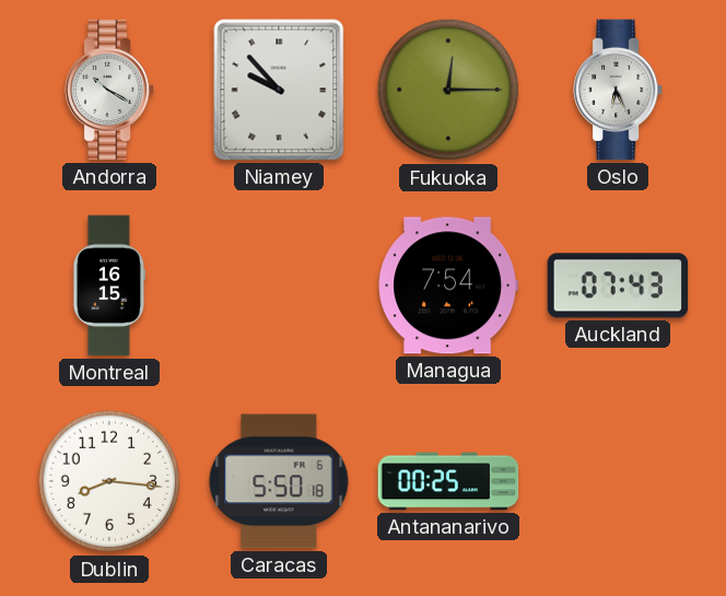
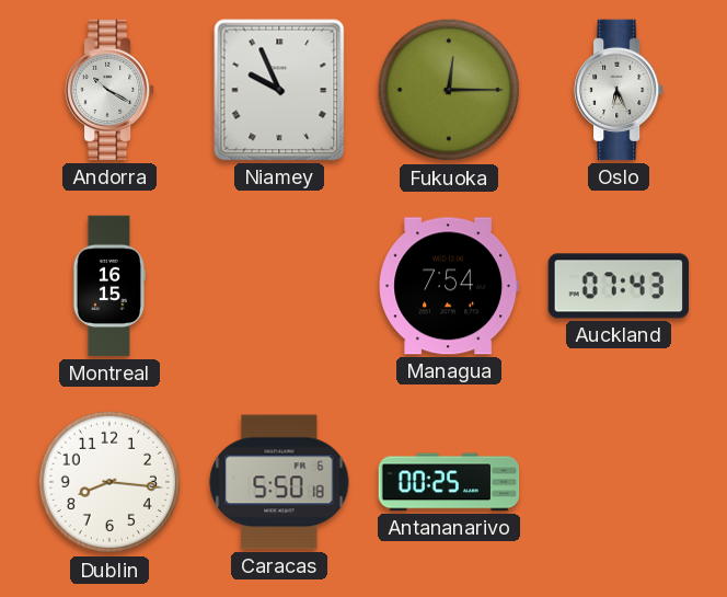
Niamey: 9:53 -> 9:56 (279, 90)
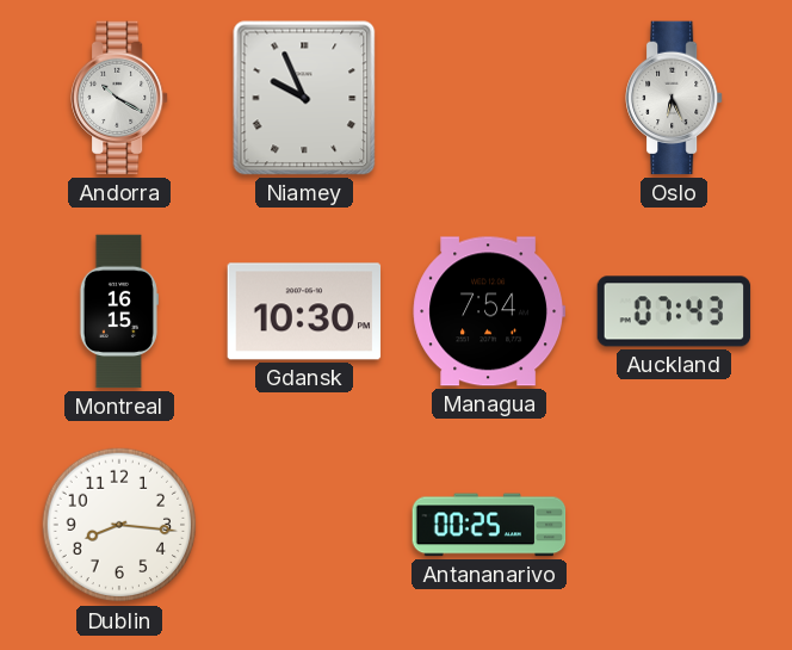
Fukuoka: 12:15 -> none (449, 90)
Gdansk: none -> 10:30 (304, 311)
Caracas: 5:50 -> none (279, 482)
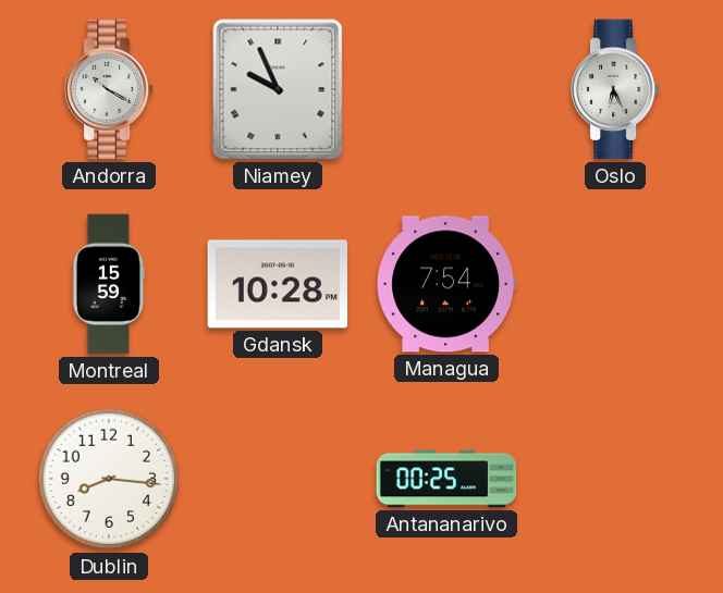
Montreal: 16:15 -> 15:59 (108, 284)
Gdansk: 10:30 -> 10:28 (278, 284)
Auckland: 07:43 -> none (674, 311)
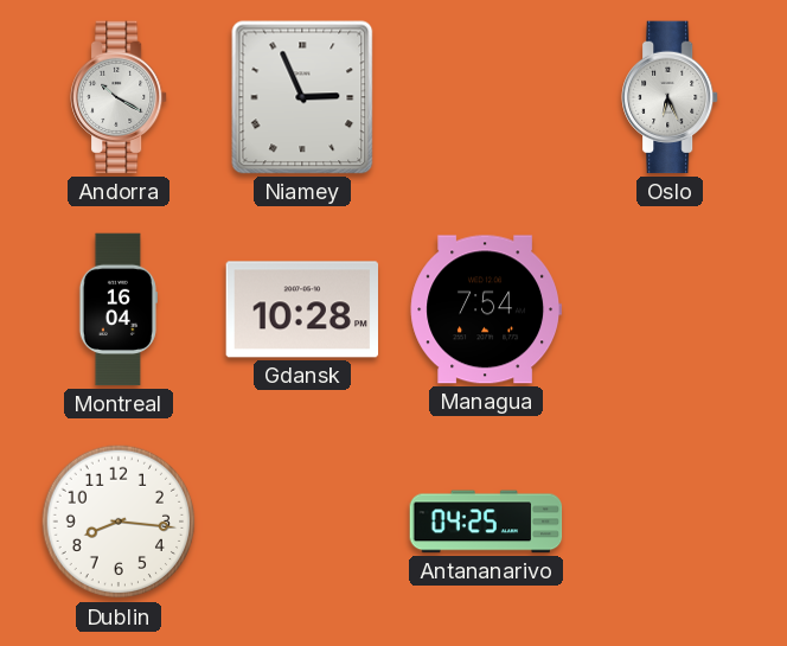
Niamey: 9:56 -> 2:56 (302, 97)
Montreal: 15:59 -> 16:04 (117, 309)
Antananarivo: 00:25 -> 04:25 (486, 522)
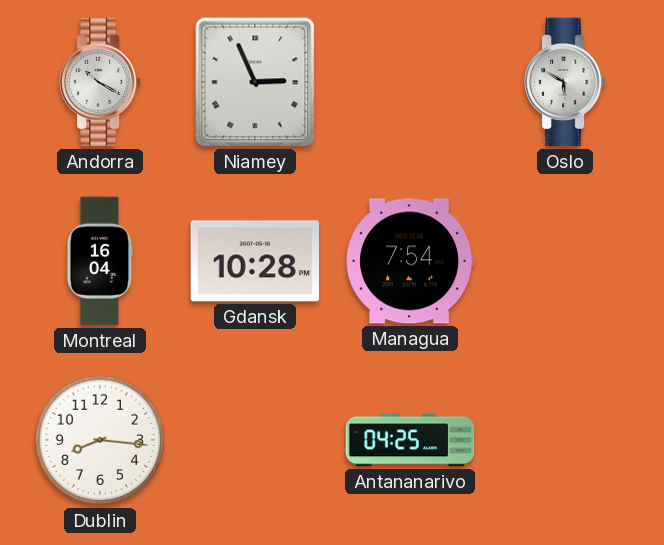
Oslo: 6:26 -> 5:50 (566, 82)
